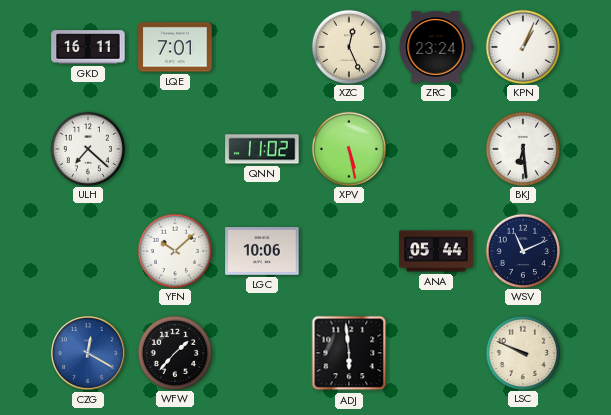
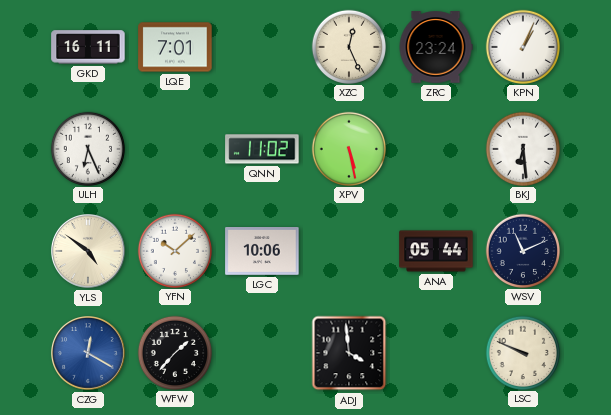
ULH: 7:22 -> 6:26 (87, 148)
YLS: none -> 4:51 (89, 252)
ADJ: 5:59 -> 3:59 (349, 353)
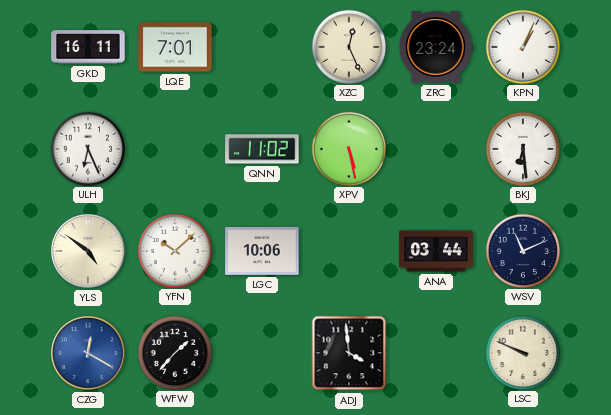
ANA: 05:44 -> 03:44 (436, 251)
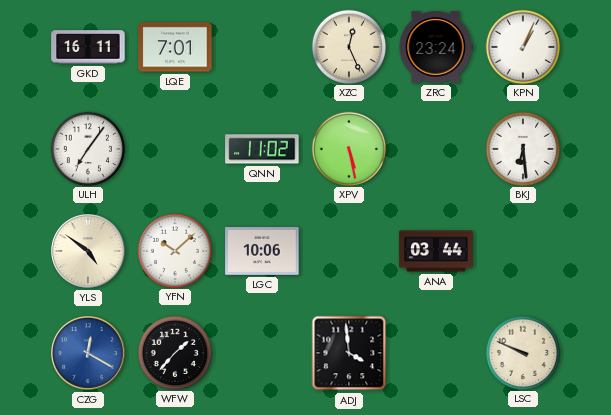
ULH: 6:26 -> 7:06 (87, 148)
WSV: 11:11 -> none (522, 250)
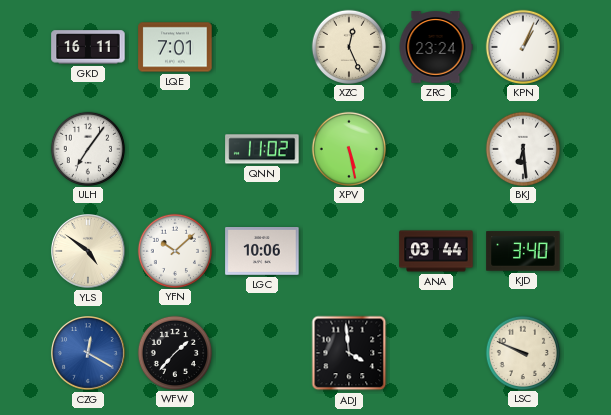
KJD: none -> 3:40 (523, 251)
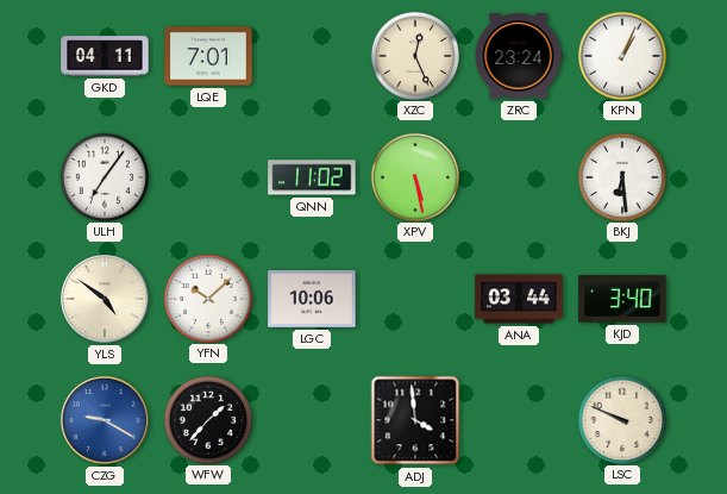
GKD: 16:11 -> 04:11 (105, 56)
CZG: 12:20 -> 9:20 (106, 421)
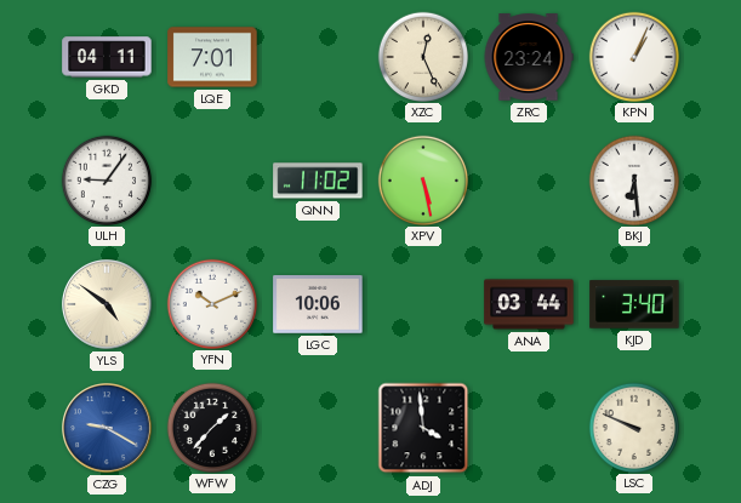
ULH: 7:06 -> 9:06 (106, 179)
YFN: 10:08 -> 10:11 (211, 303)
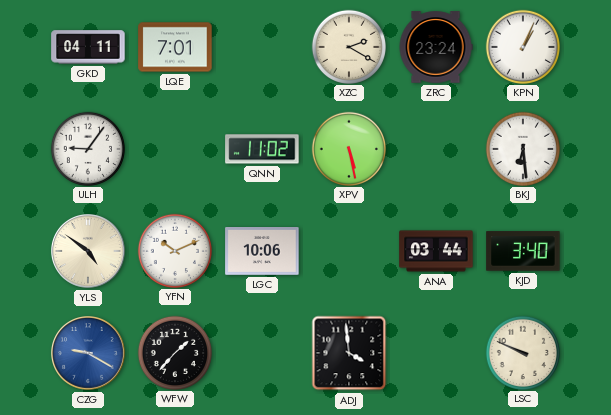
XZC: 12:26 -> 2:20 (348, 46)
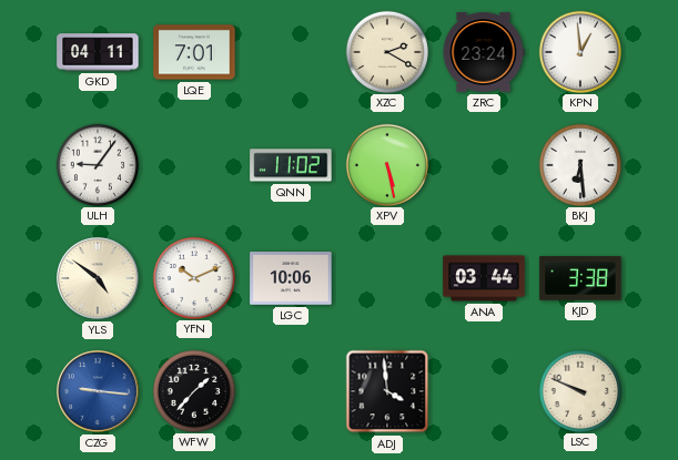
KPN: 1:04 -> 12:59 (579, 51)
KJD: 3:40 -> 3:38 (580, 278)
CZG: 9:20 -> 9:16 (99, 392)
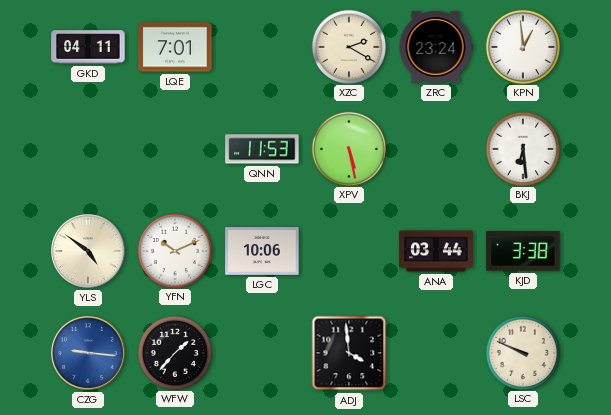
ULH: 9:06 -> none (97, 164)
QNN: 11:02 -> 11:53 (262, 149)
